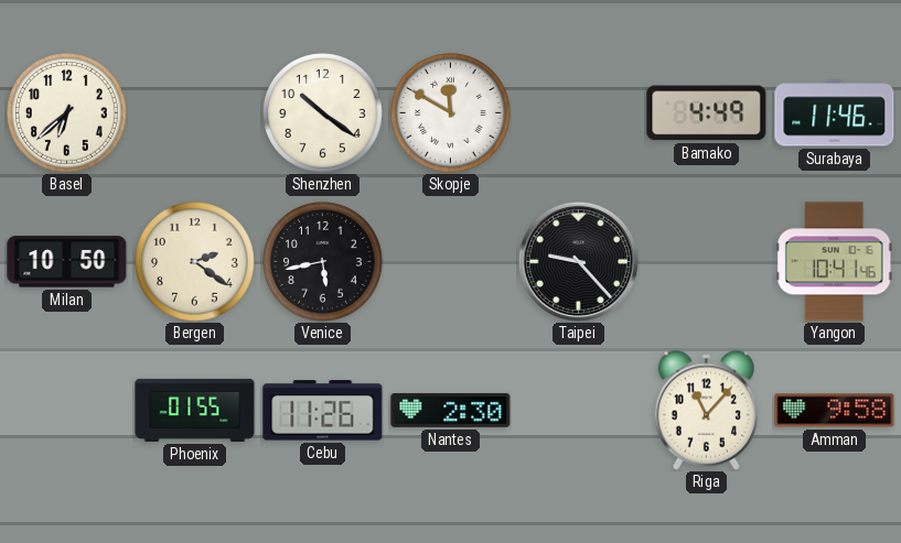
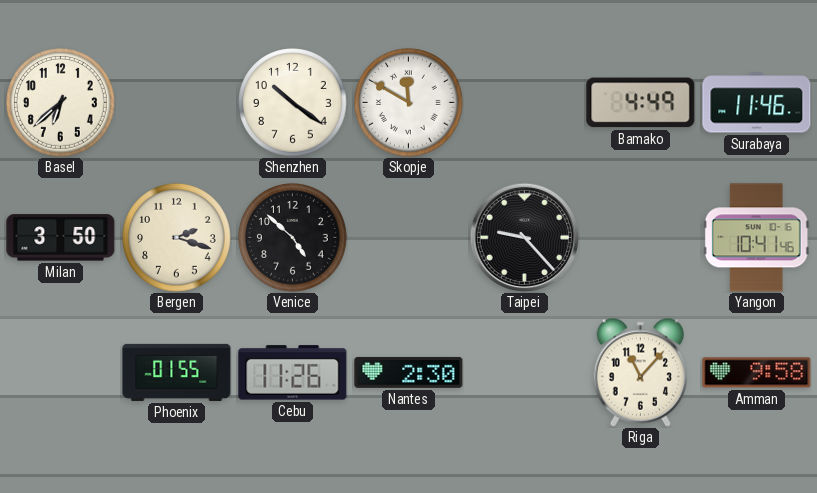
Milan: 10:50 -> 3:50 (61, 238)
Bergen: 2:21 -> 2:18 (177, 238)
Venice: 5:43 -> 4:52 (293, 238)
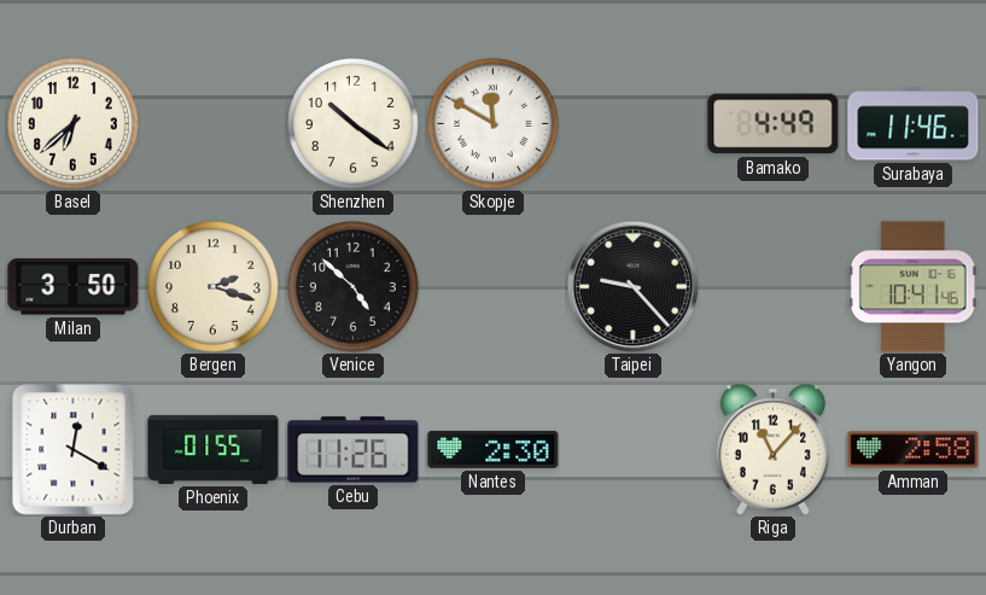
Durban: none -> 12:20 (74, 450)
Amman: 9:58 -> 2:58 (914, 450)
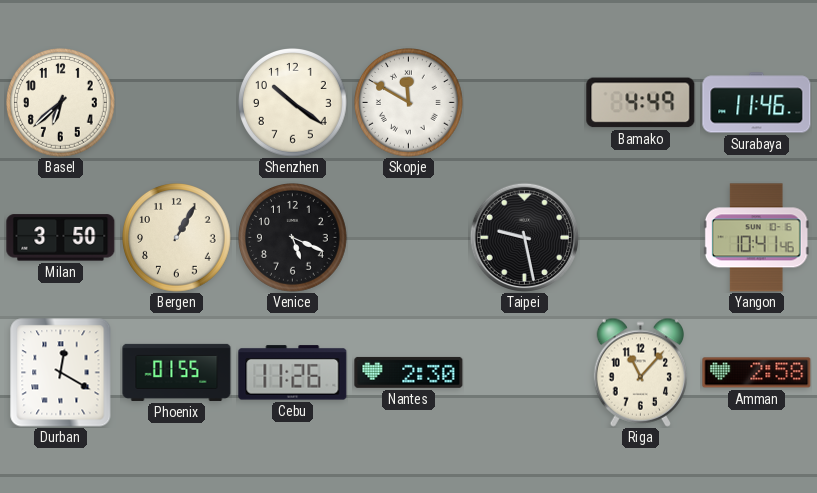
Bergen: 2:18 -> 1:05 (177, 238)
Venice: 4:52 -> 5:19 (293, 238)
Taipei: 9:23 -> 9:28 (524, 237)
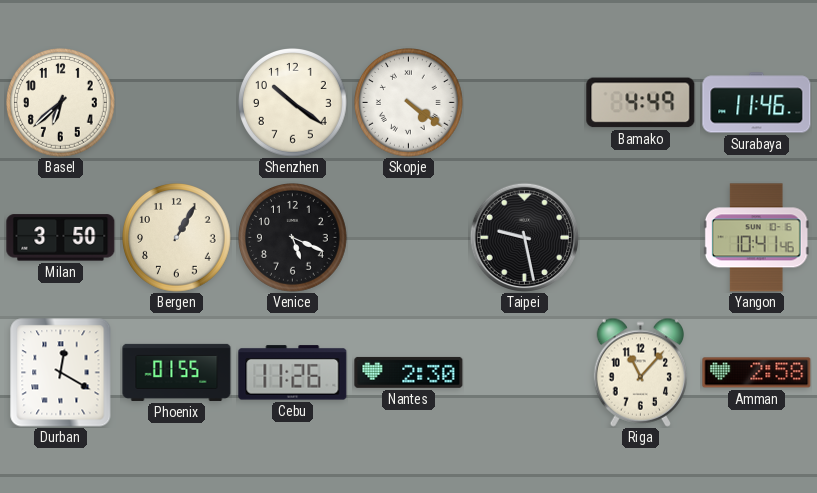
Skopje: 11:50 -> 4:21 (409, 103)
